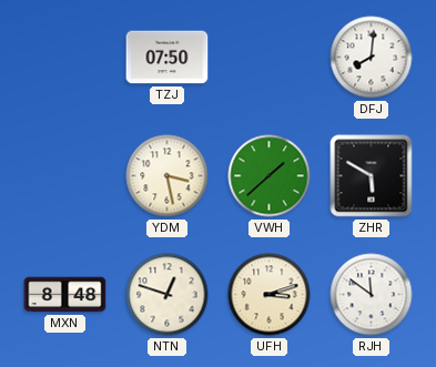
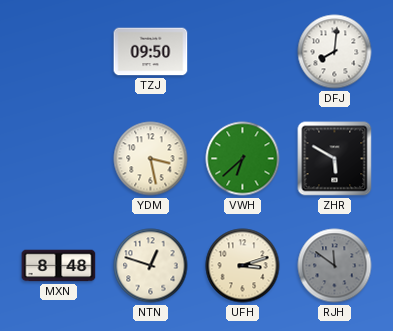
TZJ: 07:50 -> 09:50 (151, 52)
VWH: 1:38 -> 6:38 (243, 159)
RJH dial: white -> grey (335, 266)
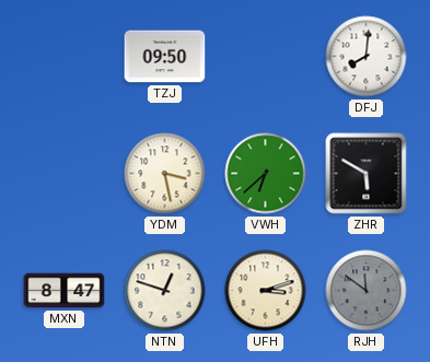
MXN: 8:48 -> 8:47 (65, 291)
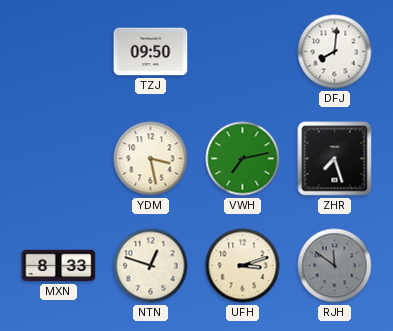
VWH: 6:38 -> 7:13 (243, 159)
ZHR: 5:50 -> 7:27 (335, 159)
MXN: 8:47 -> 8:33 (59, 266)
